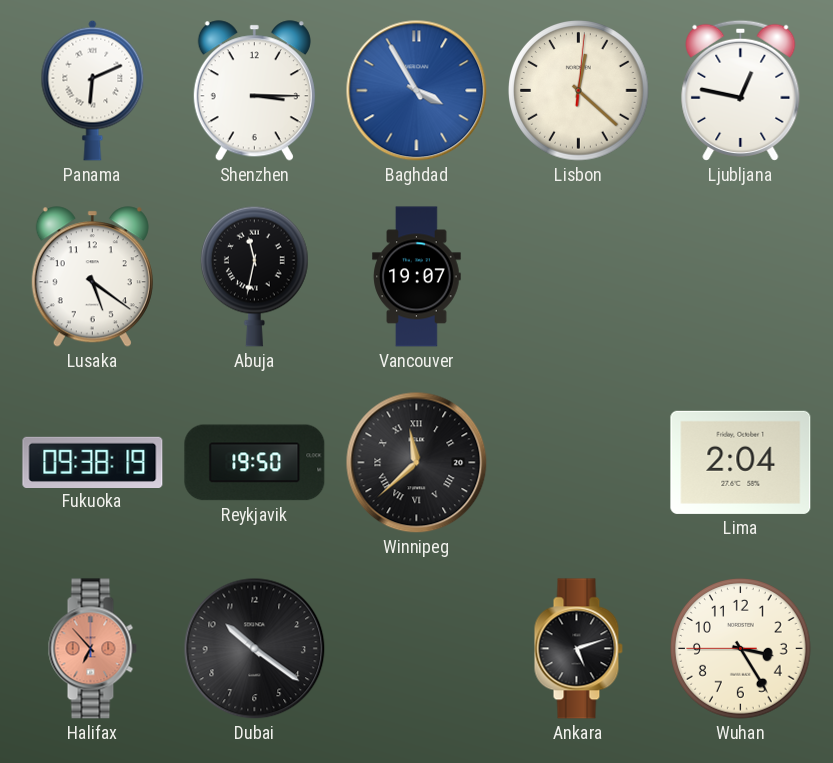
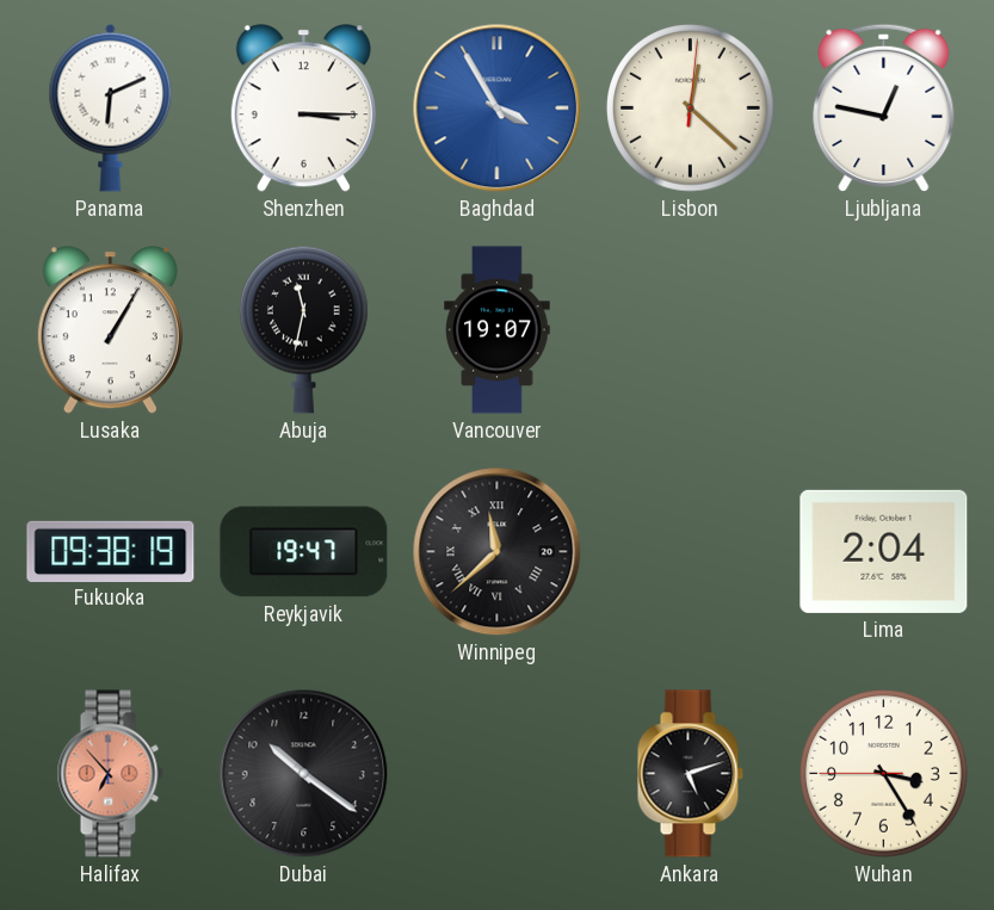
Lusaka: 5:21 -> 1:05 (110, 330)
Reykjavik: 19:50 -> 19:47 (304, 552)
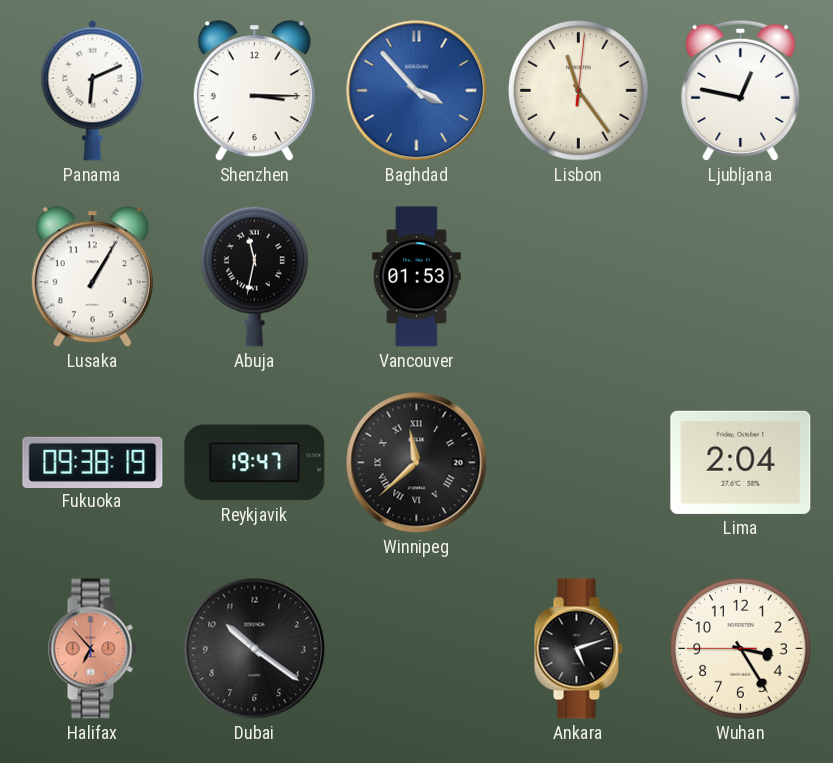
Baghdad: 3:55 -> 3:53 (417, 91)
Lisbon: 12:22 -> 11:24 (579, 91)
Vancouver: 19:07 -> 01:53 (417, 277)
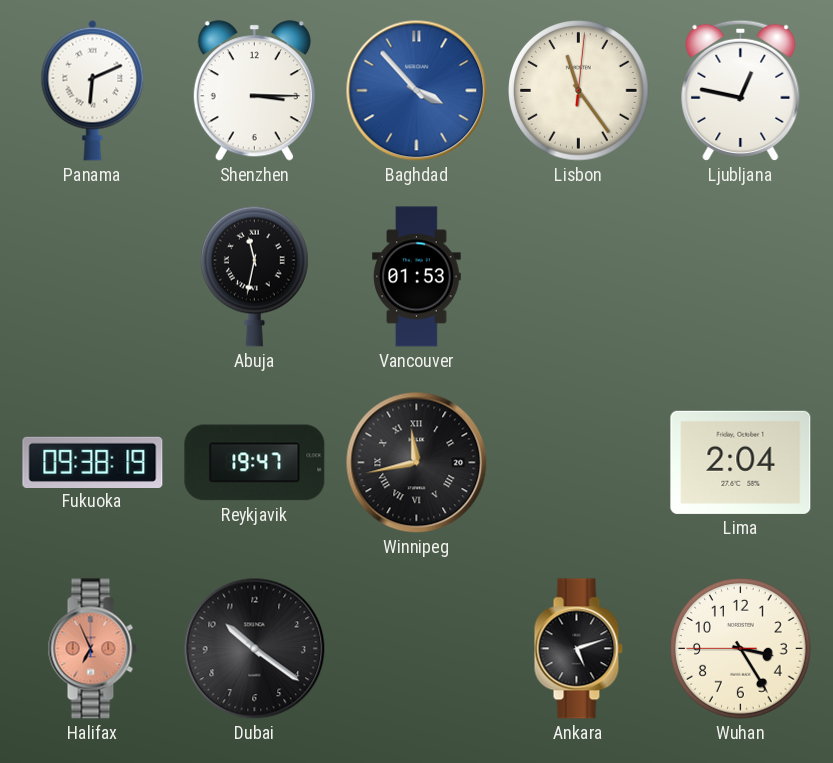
Lusaka: 1:05 -> none (92, 277)
Winnipeg: 11:38 -> 11:43 (417, 463)
Halifax: 6:53 -> 6:56 (92, 649)
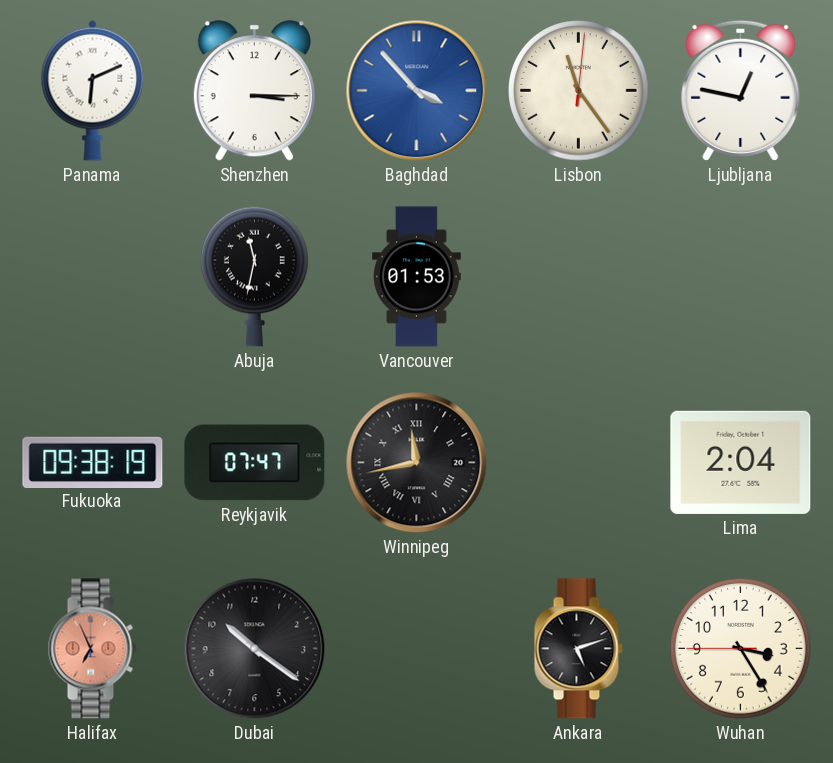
Reykjavik: 19:47 -> 07:47 (255, 463)
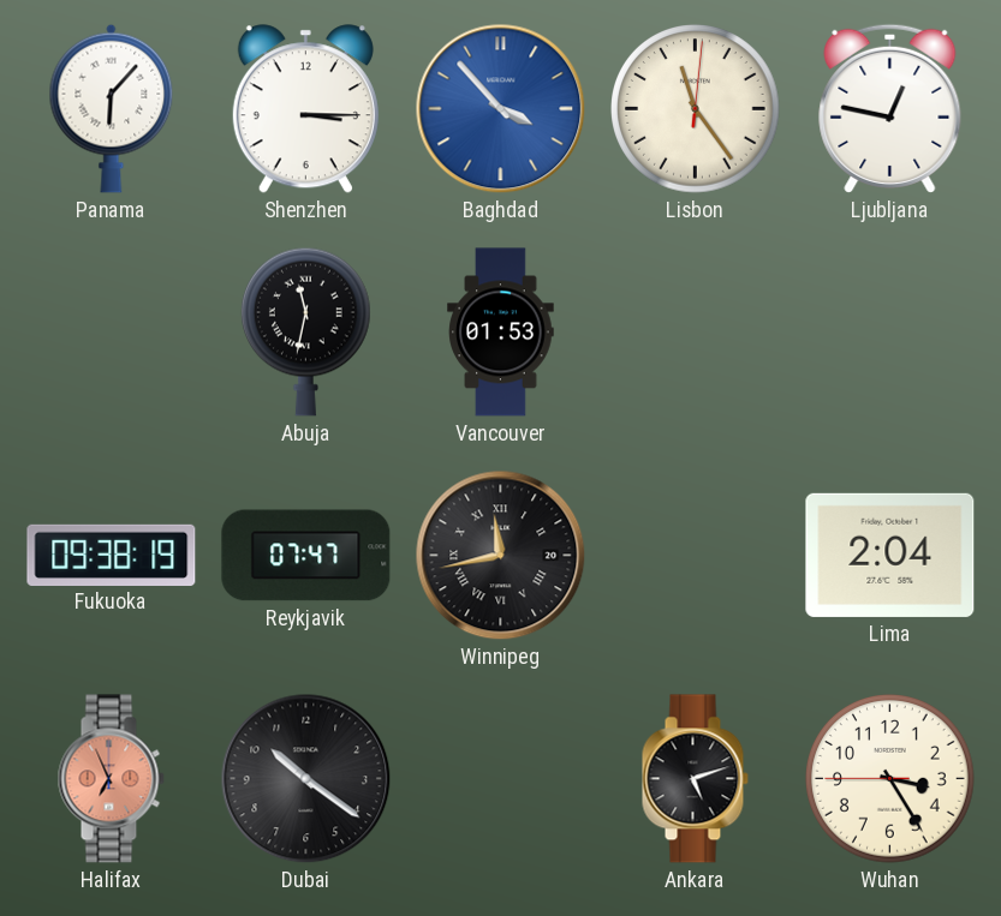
Panama: 6:11 -> 6:07 (112, 108)
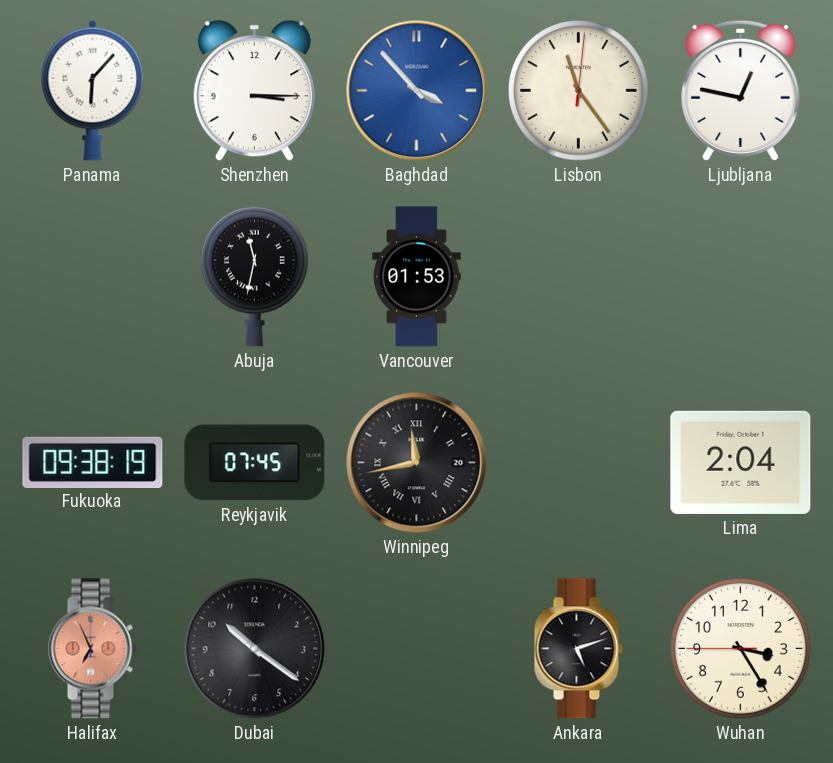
Reykjavik: 07:47 -> 07:45 (255, 463)
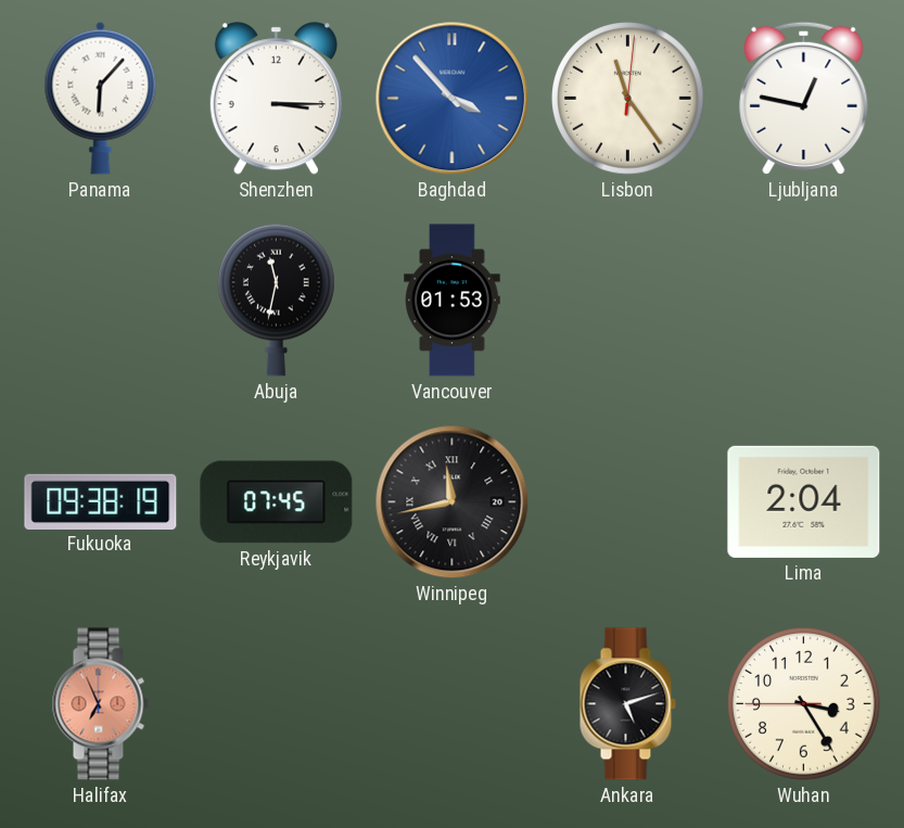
Dubai: 10:21 -> none (255, 649)
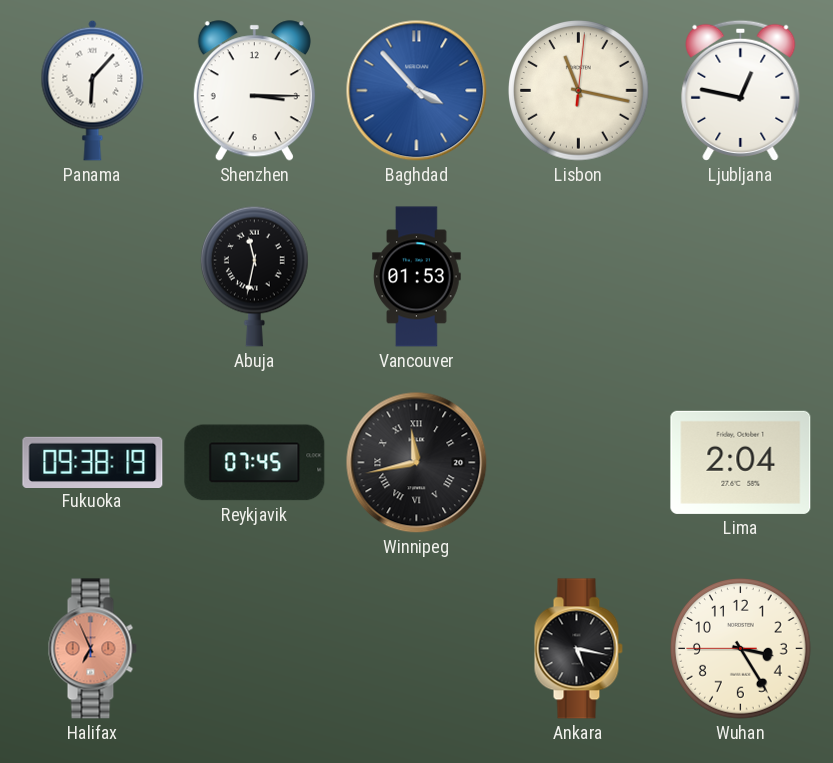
Lisbon: 11:24 -> 11:17 (579, 91)
Ankara: 5:12 -> 5:17 (578, 649)
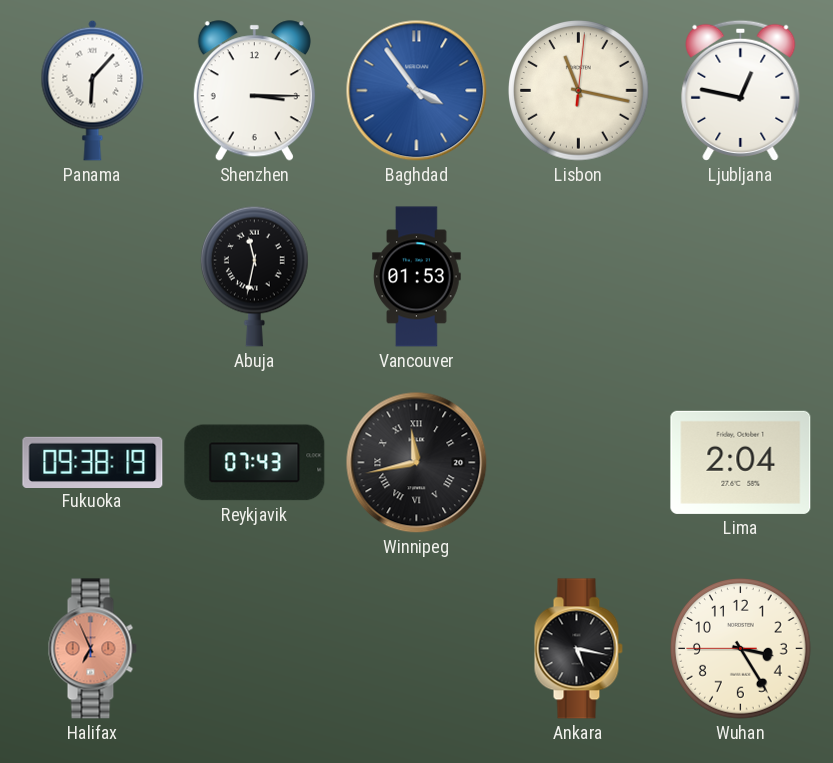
Baghdad: 3:53 -> 3:54 (417, 91)
Reykjavik: 07:45 -> 07:43 (255, 463)
